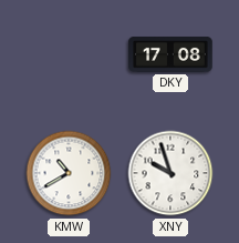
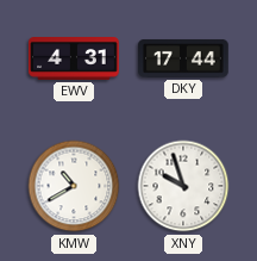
EWV: none -> 4:31 (74, 60)
DKY: 17:08 -> 17:44 (183, 58)
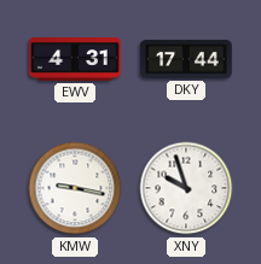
KMW: 10:40 -> 9:17 (75, 188)
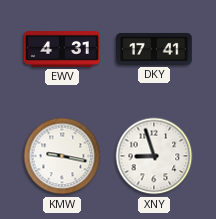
DKY: 17:44 -> 17:41 (154, 49)
XNY: 9:57 -> 8:57 (154, 156)
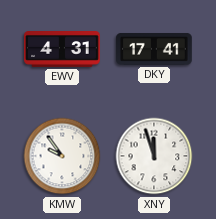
KMW: 9:17 -> 9:54 (62, 156)
XNY: 8:57 -> 11:57 (154, 156)
